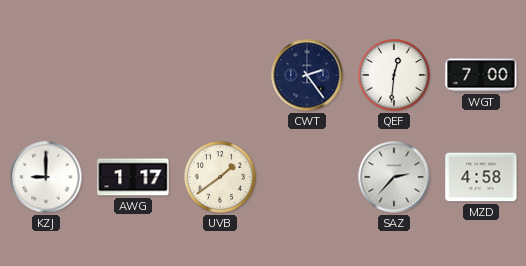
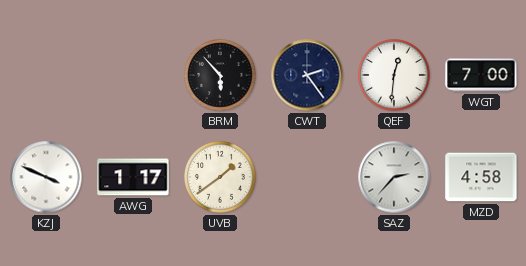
BRM: none -> 5:53 (221, 76)
KZJ: 9:00 -> 3:49 (46, 177)
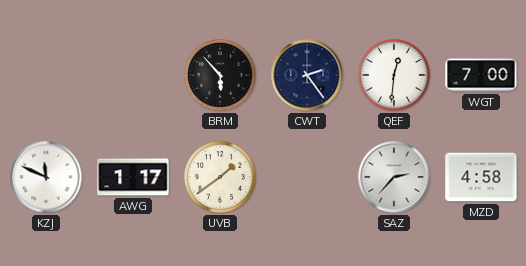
KZJ: 3:49 -> 11:49 (46, 177)
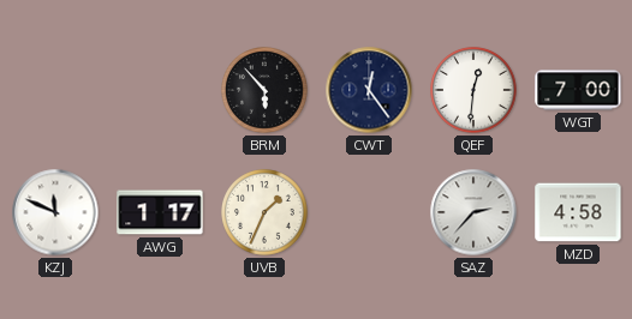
CWT: 2:24 -> 12:24 (369, 90)
UVB: 1:39 -> 1:34 (266, 213)
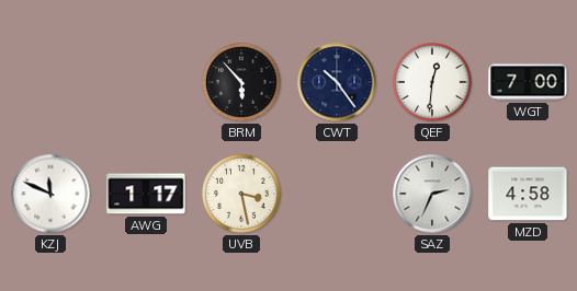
CWT: 12:24 -> 10:24 (337, 82)
UVB: 1:34 -> 3:28 (242, 195)
SAZ: 2:37 -> 2:34 (432, 194)
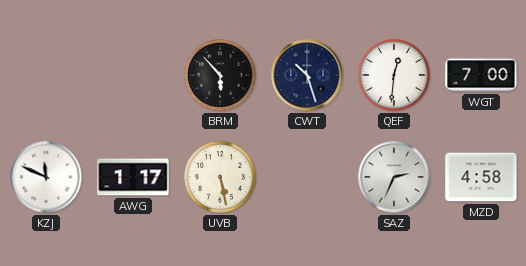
CWT: 10:24 -> 10:27 (307, 75)
UVB: 3:28 -> 5:28 (221, 178)
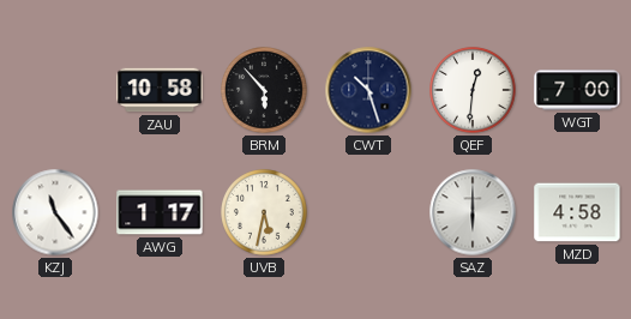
ZAU: none -> 10:58 (160, 90)
KZJ: 11:49 -> 11:24 (55, 212)
UVB: 5:28 -> 5:32 (265, 213)
SAZ: 2:34 -> 6:00 (473, 212)
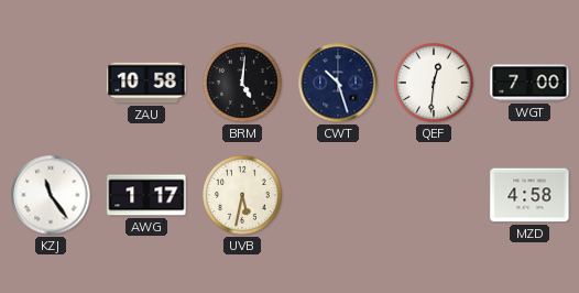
BRM: 5:53 -> 5:01 (243, 84)
SAZ: 6:00 -> none (473, 212)
